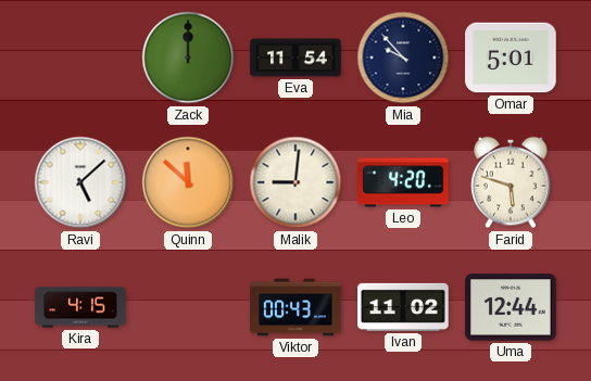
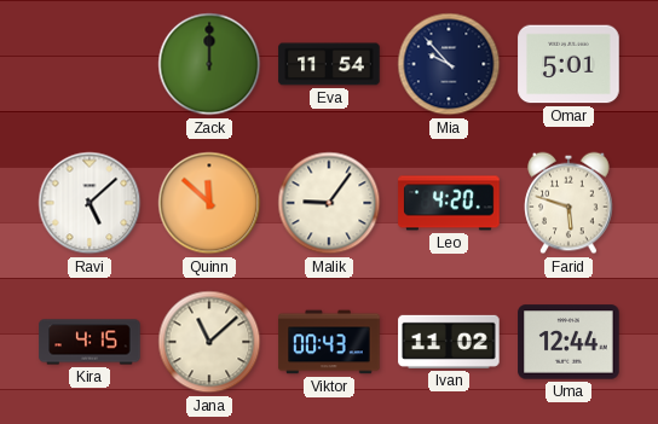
Malik: 9:01 -> 9:06 (329, 203)
Jana: none -> 11:08 (209, 342)
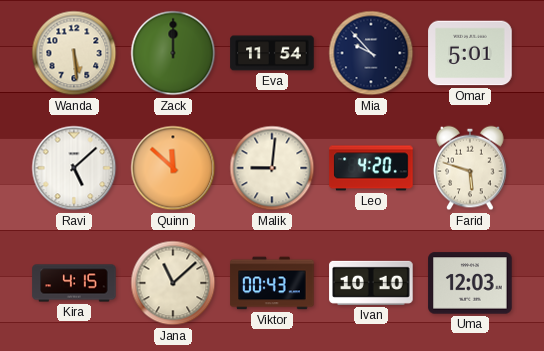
Wanda: none -> 5:29 (74, 53)
Malik: 9:06 -> 9:01 (272, 168)
Ivan: 11:02 -> 10:10 (371, 283)
Uma: 12:44 -> 12:03 (470, 283)
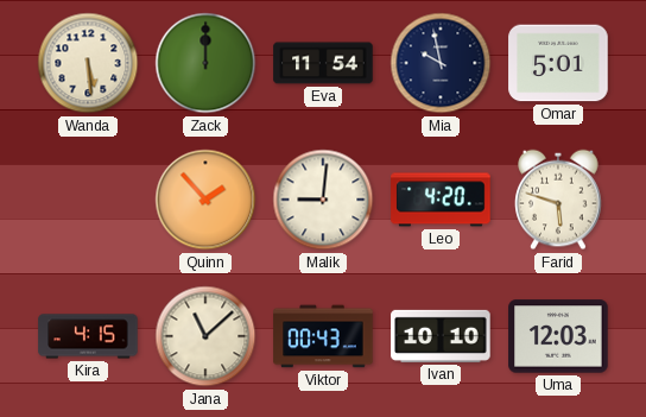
Mia: 9:53 -> 9:58 (441, 63)
Ravi: 5:08 -> none (74, 168)
Quinn: 11:52 -> 1:53 (205, 200)
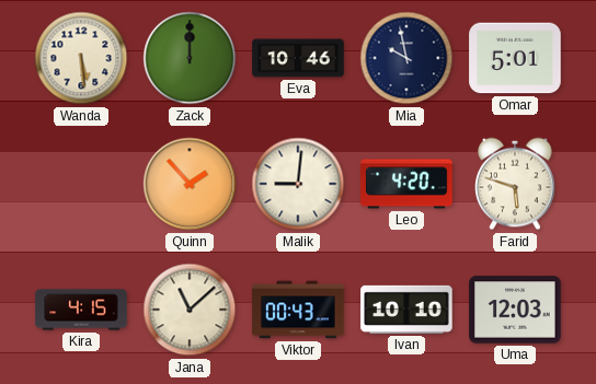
Eva: 11:54 -> 10:46 (298, 58)
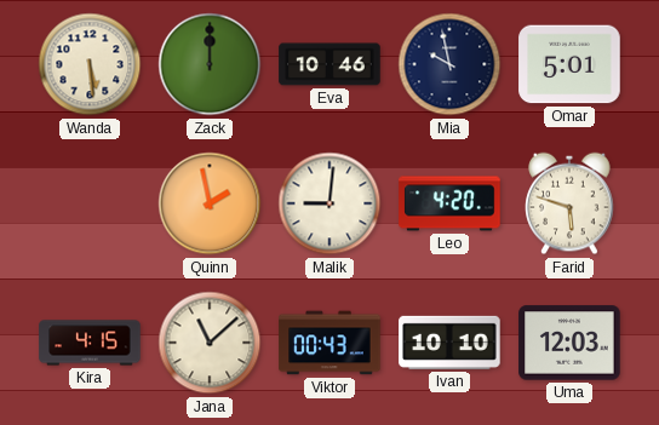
Quinn: 1:53 -> 1:58 (210, 203)
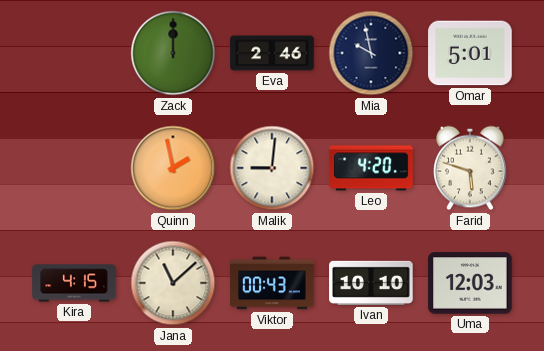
Wanda: 5:29 -> none (90, 64)
Eva: 10:46 -> 2:46 (272, 53)
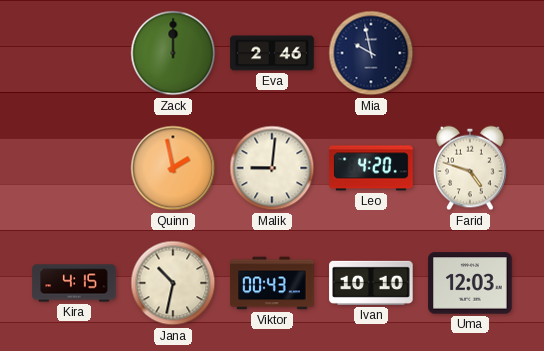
Omar: 5:01 -> none (470, 53)
Farid: 5:48 -> 4:48 (470, 168)
Jana: 11:08 -> 10:32 (173, 283)
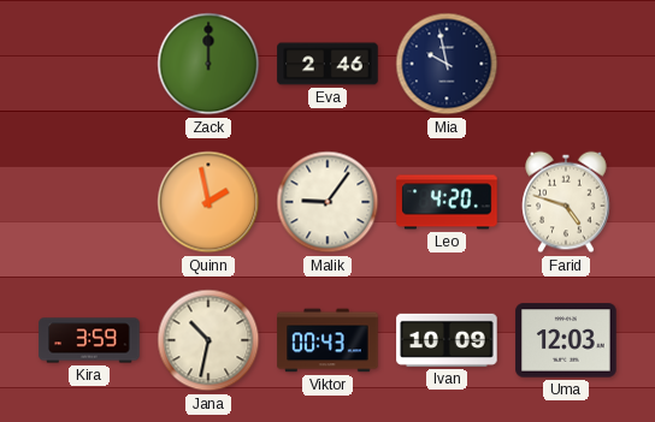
Malik: 9:01 -> 9:06 (327, 202)
Kira: 4:15 -> 3:59 (89, 340)
Ivan: 10:10 -> 10:09 (447, 340)
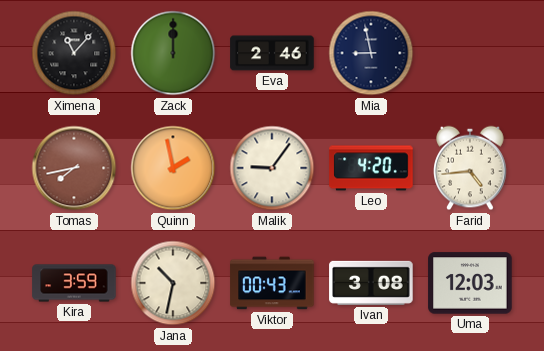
Ximena: none -> 11:07 (74, 53)
Mia: 9:58 -> 8:58 (371, 53)
Tomas: none -> 7:43 (74, 168)
Farid: 4:48 -> 4:44 (470, 168)
Ivan: 10:09 -> 3:08 (371, 283)
